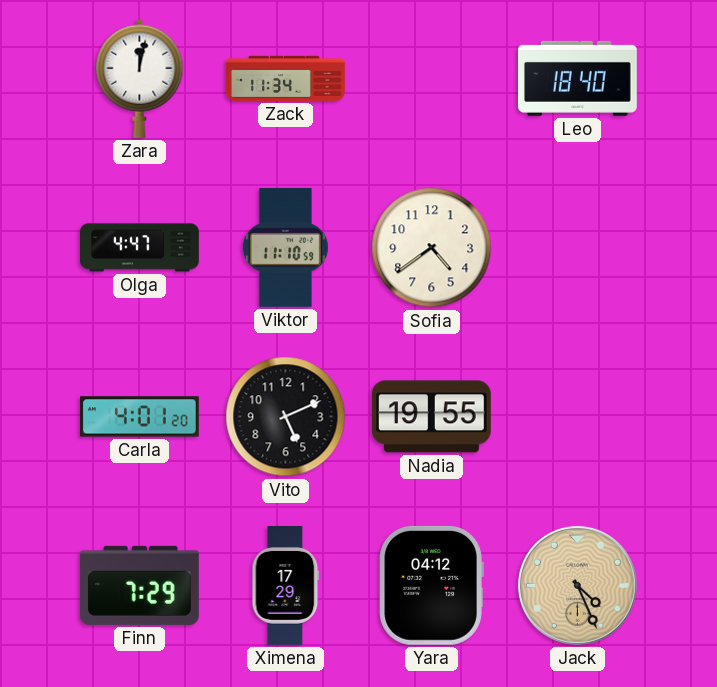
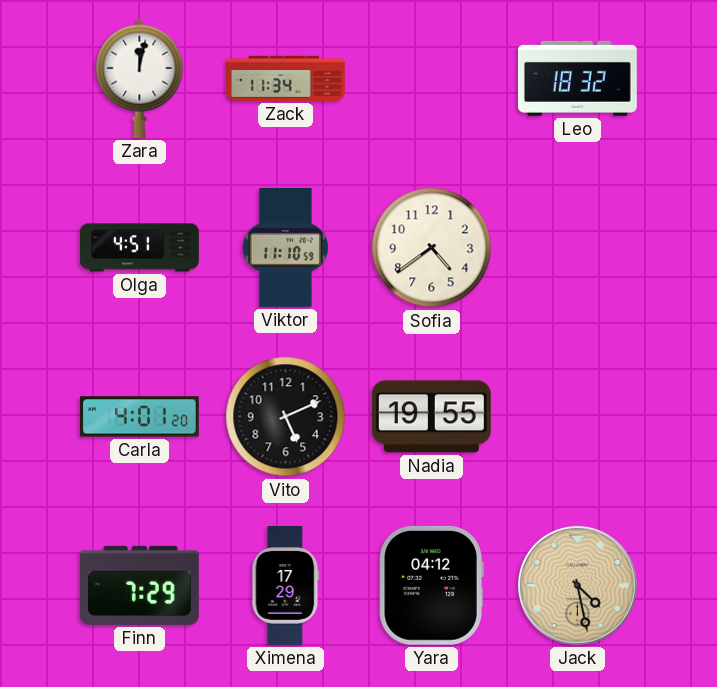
Leo: 18:40 -> 18:32 (578, 78)
Olga: 4:47 -> 4:51 (140, 248)
Jack: 4:26 -> 4:28 (577, 585)
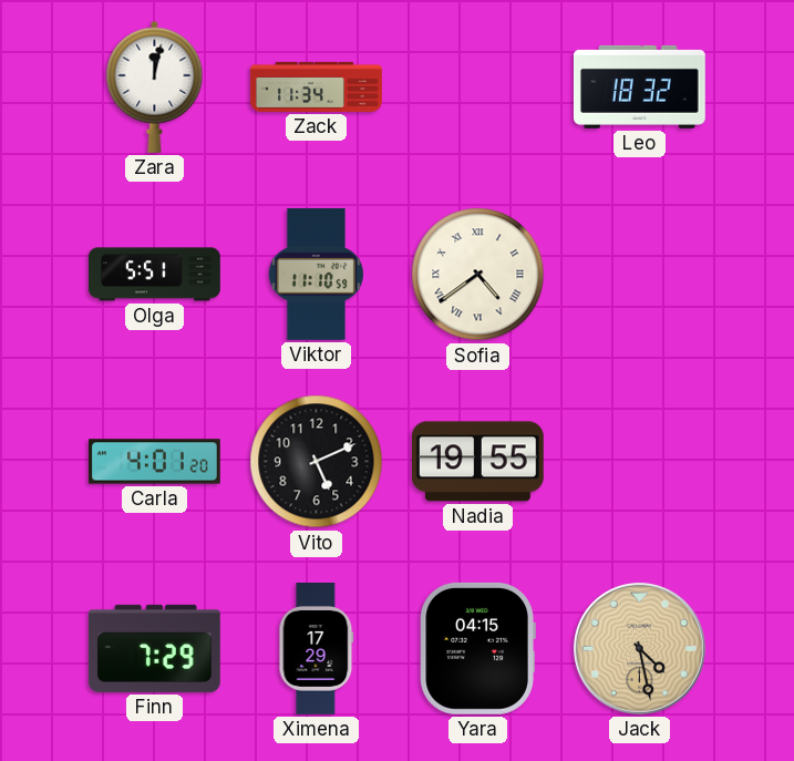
Olga: 4:51 -> 5:51 (155, 275)
Sofia numerals: Arabic -> Roman (478, 275)
Yara: 04:12 -> 04:15 (477, 648)
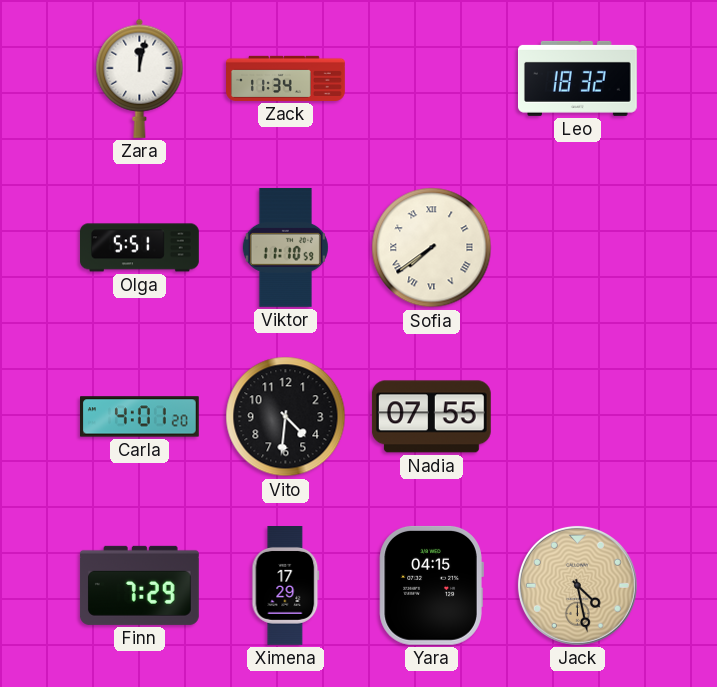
Sofia: 4:39 -> 7:39 (432, 248)
Vito: 5:11 -> 4:31 (286, 417)
Nadia: 19:55 -> 07:55 (431, 417)
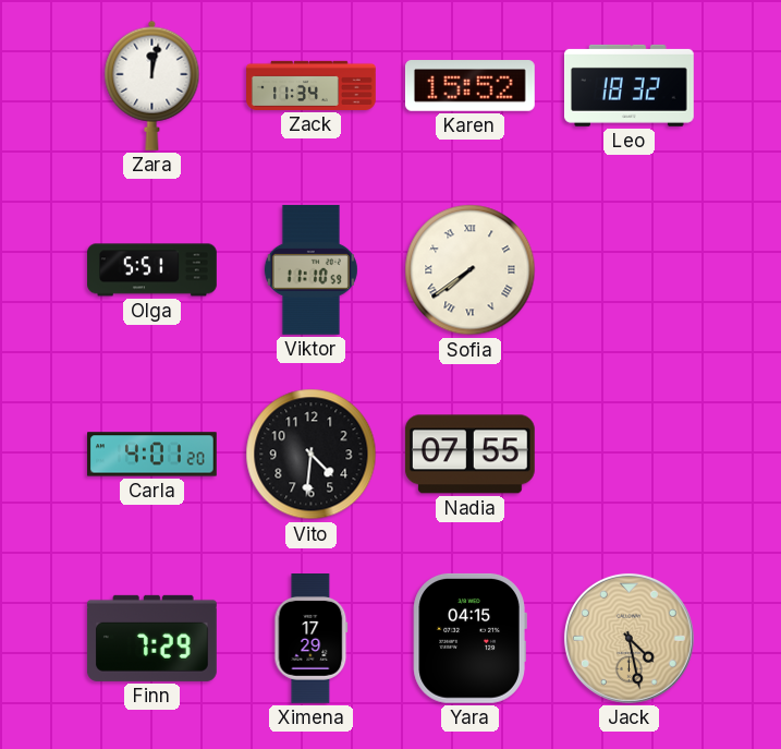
Karen: none -> 15:52 (469, 86)
